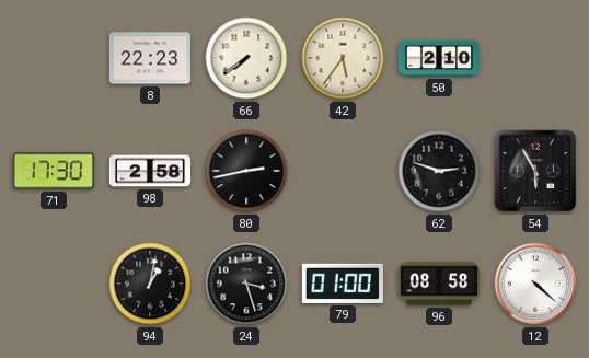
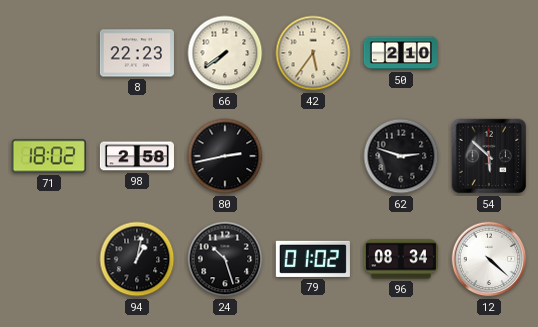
71: 17:30 -> 18:02 (49, 156)
54: 5:55 -> 5:52 (489, 156)
24: 3:27 -> 10:27 (225, 259)
79: 01:00 -> 01:02 (313, 259)
96: 08:58 -> 08:34 (401, 259)
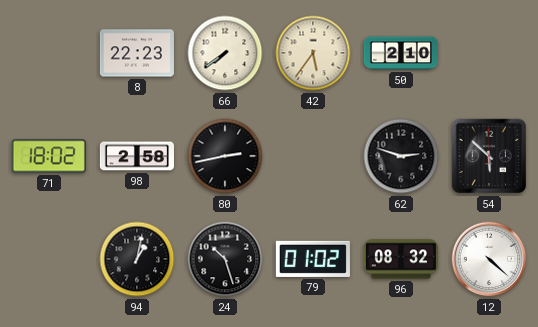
96: 08:34 -> 08:32 (401, 259)
